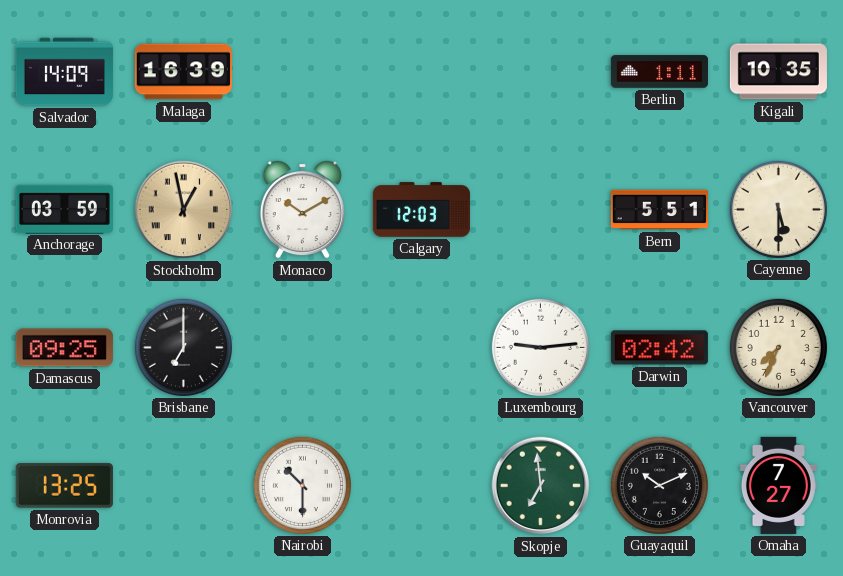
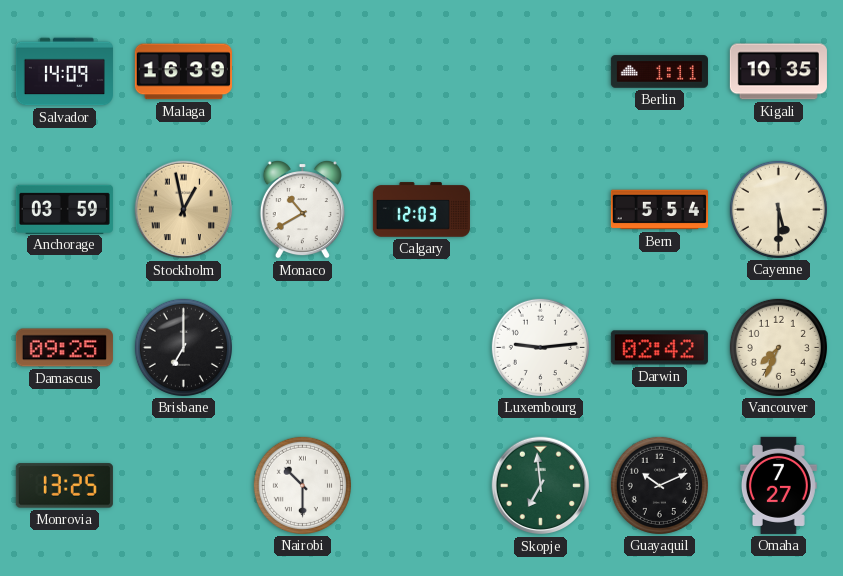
Monaco: 10:10 -> 10:40 (302, 209)
Bern: 5:51 -> 5:54 (659, 210)
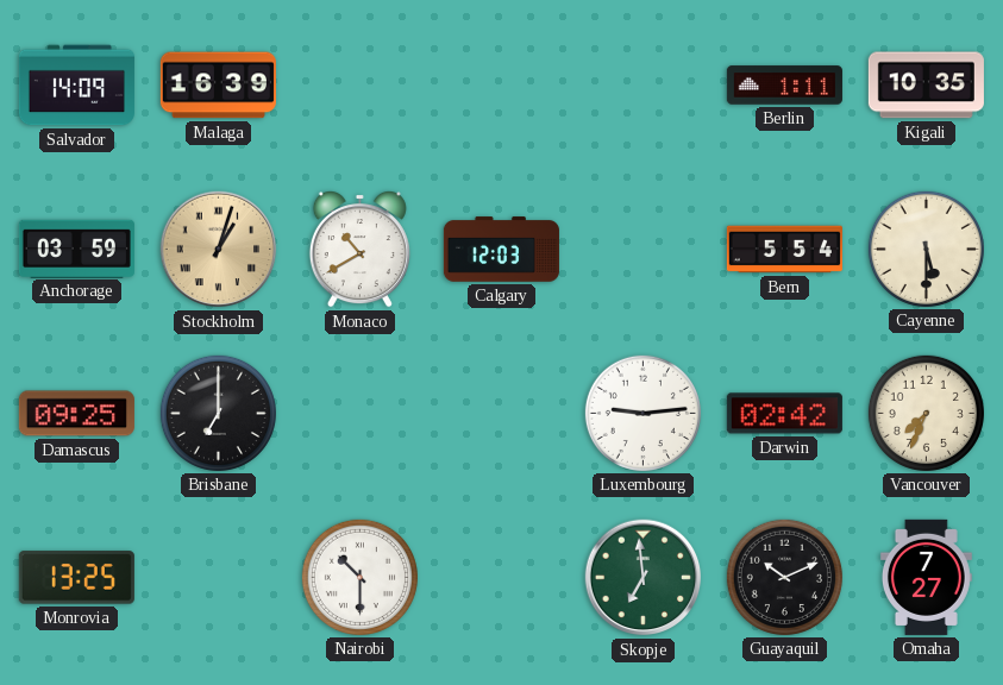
Stockholm: 12:58 -> 1:03 (219, 250)
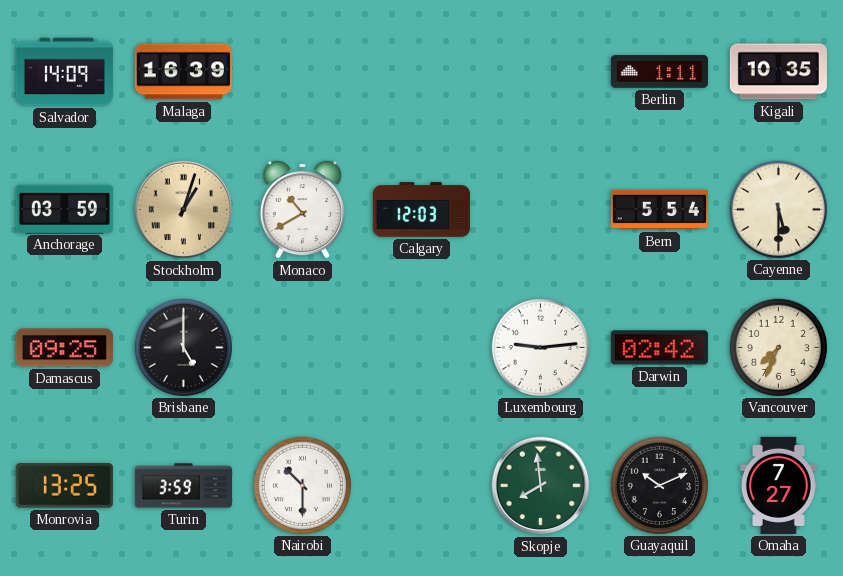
Brisbane: 7:00 -> 5:00 (183, 347)
Turin: none -> 3:59 (183, 486)
Skopje: 6:59 -> 7:59 (541, 486)
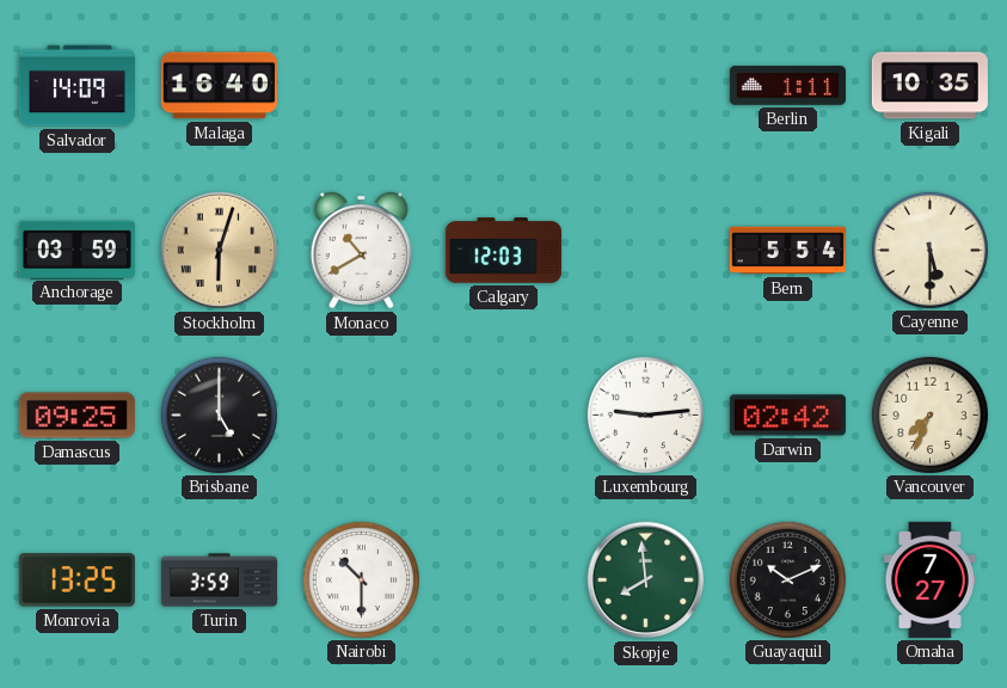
Malaga: 16:39 -> 16:40 (219, 86)
Stockholm: 1:03 -> 6:03 (220, 251)
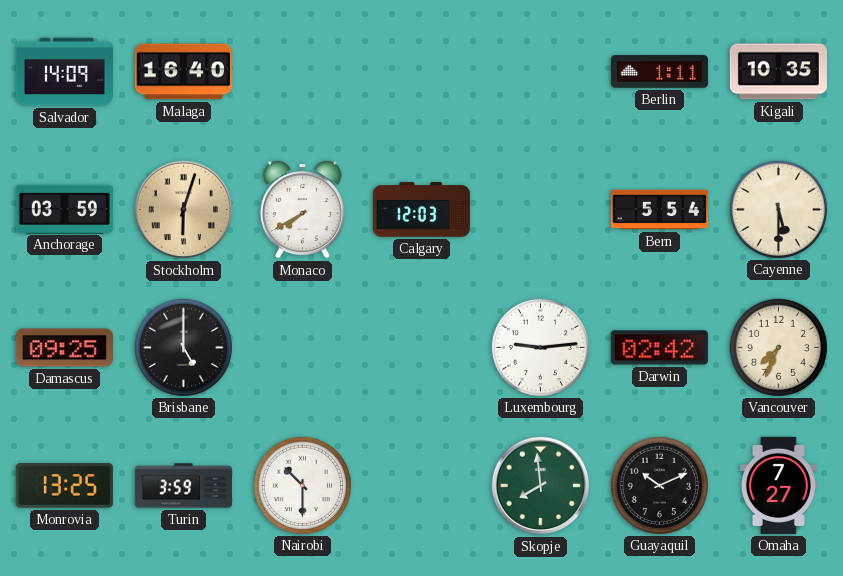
Monaco: 10:40 -> 7:40 (302, 209)
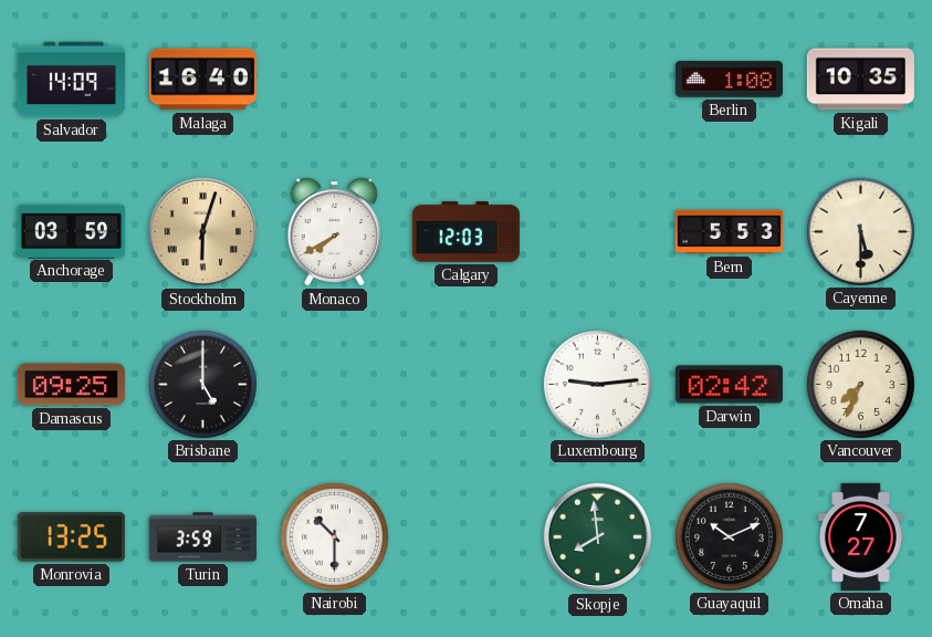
Berlin: 1:11 -> 1:08 (729, 80)
Bern: 5:54 -> 5:53 (729, 232)
